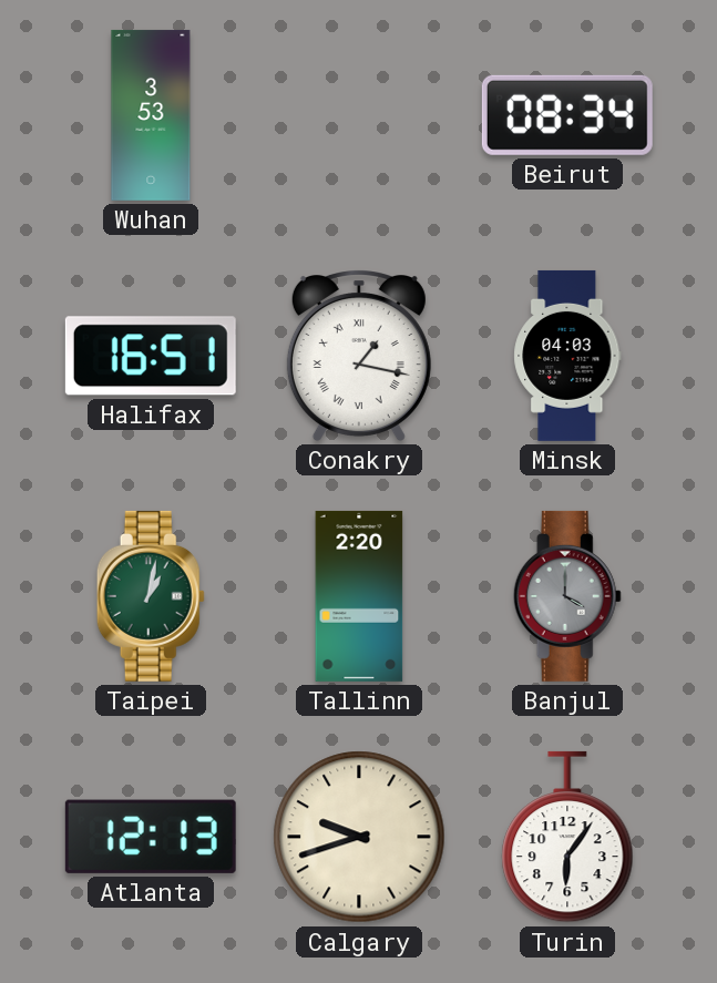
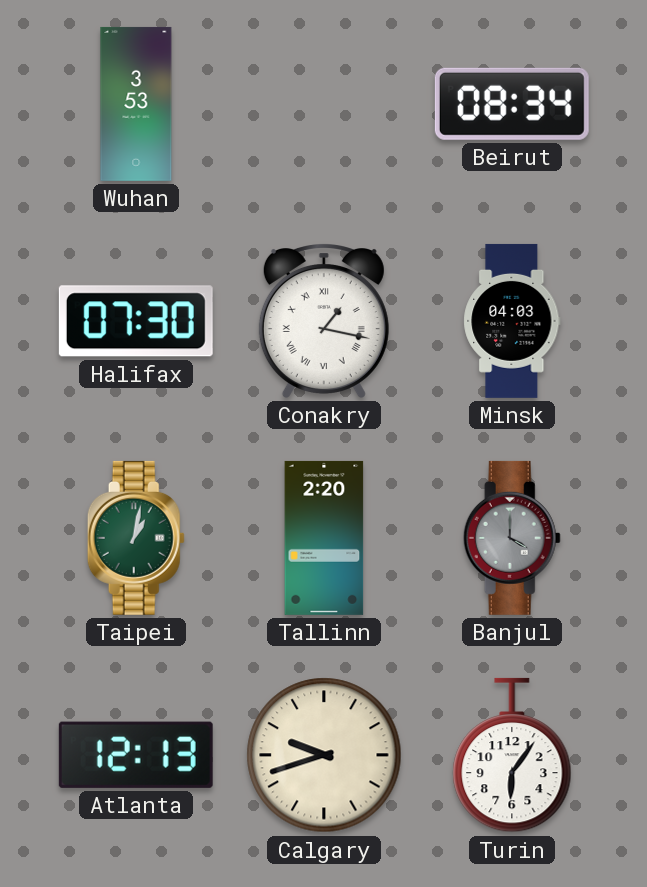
Halifax: 16:51 -> 07:30 (136, 321)
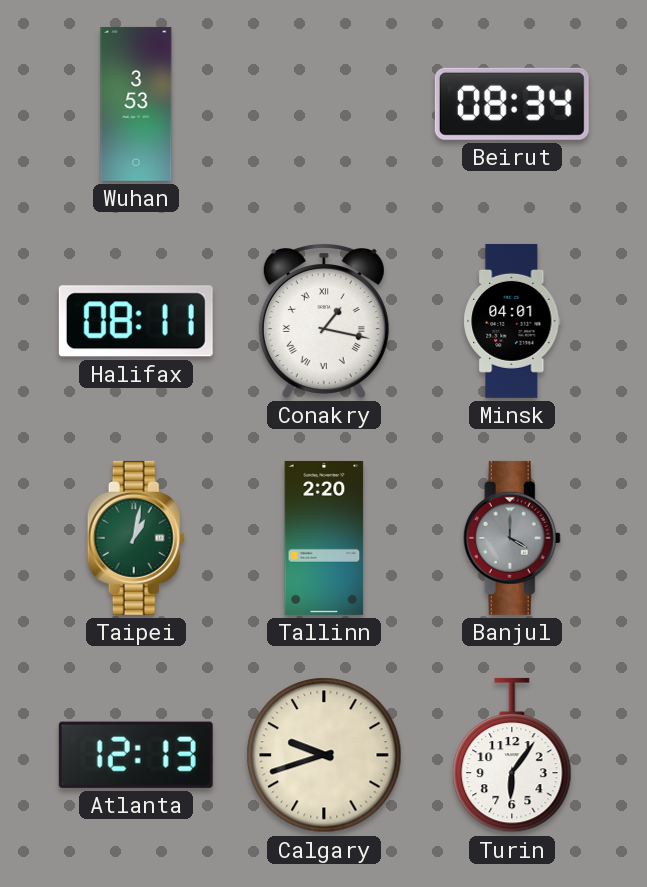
Halifax: 07:30 -> 08:11 (136, 321)
Minsk: 04:03 -> 04:01 (512, 321)
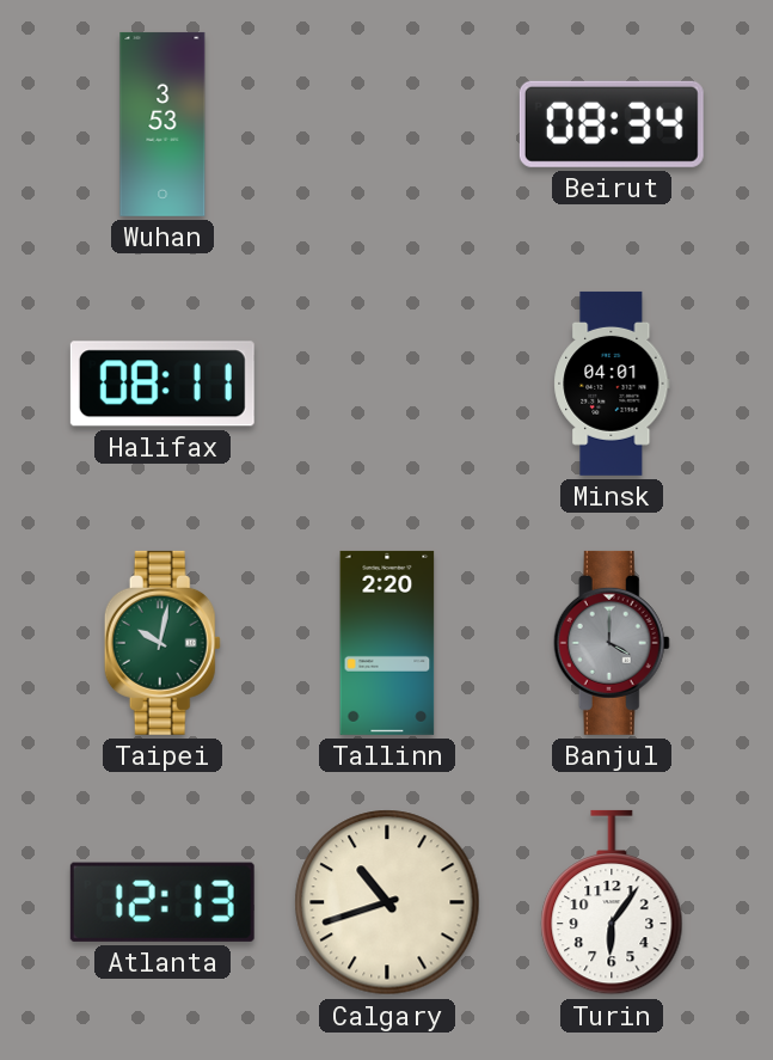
Conakry: 1:17 -> none (324, 321)
Taipei: 1:02 -> 10:02 (162, 643)
Calgary: 9:42 -> 10:42 (387, 902)
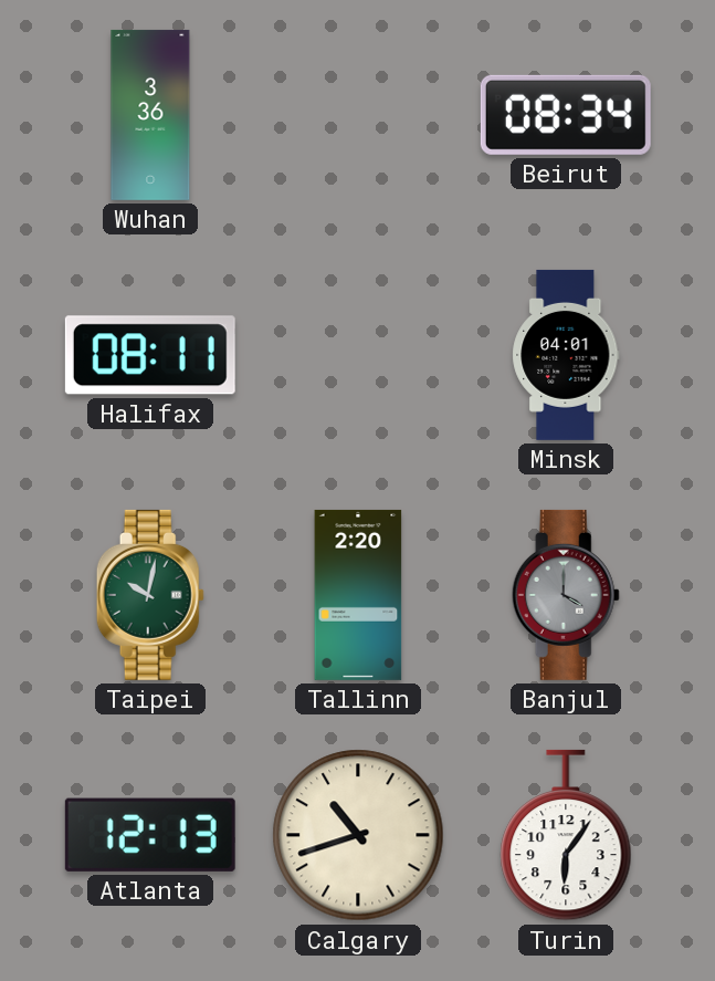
Wuhan: 3:53 -> 3:36 (150, 115)
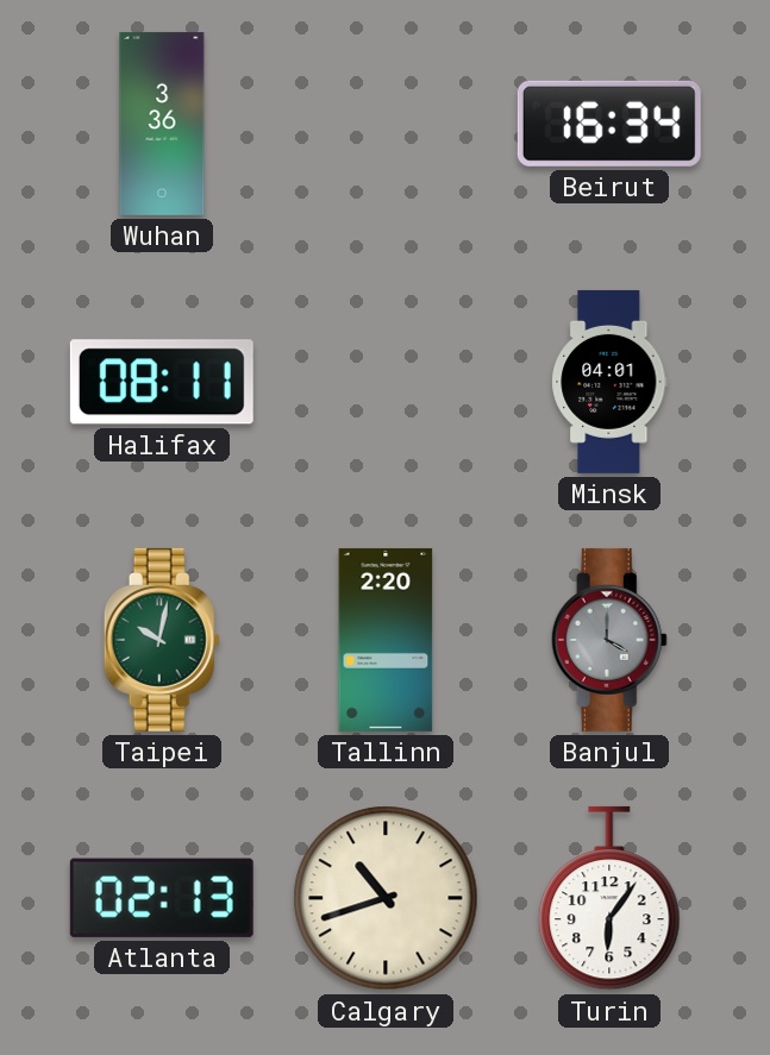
Beirut: 08:34 -> 16:34 (609, 124)
Atlanta: 12:13 -> 02:13 (162, 898)
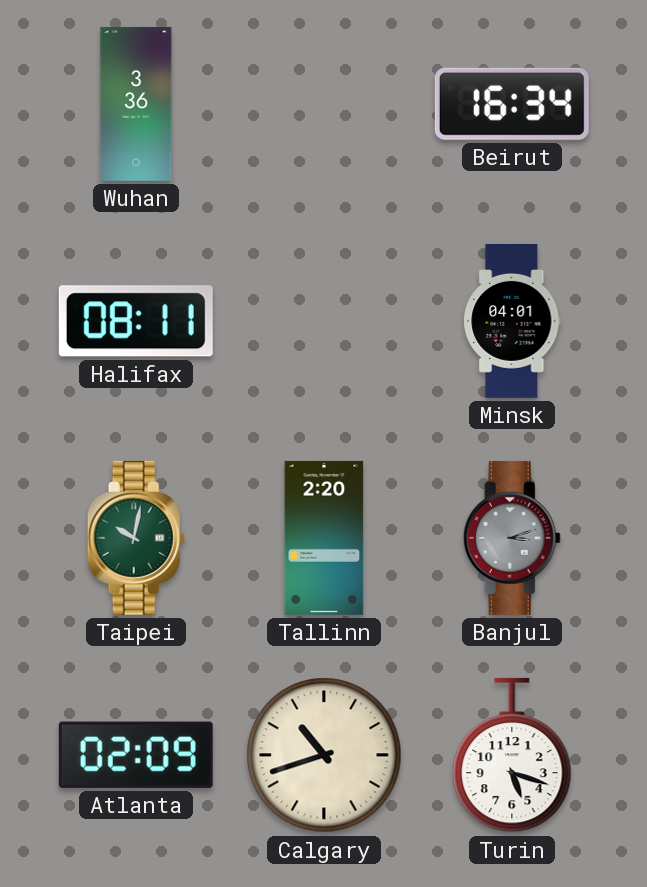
Banjul: 4:00 -> 3:12 (512, 538)
Atlanta: 02:13 -> 02:09 (136, 755)
Turin: 6:06 -> 5:18 (512, 755)
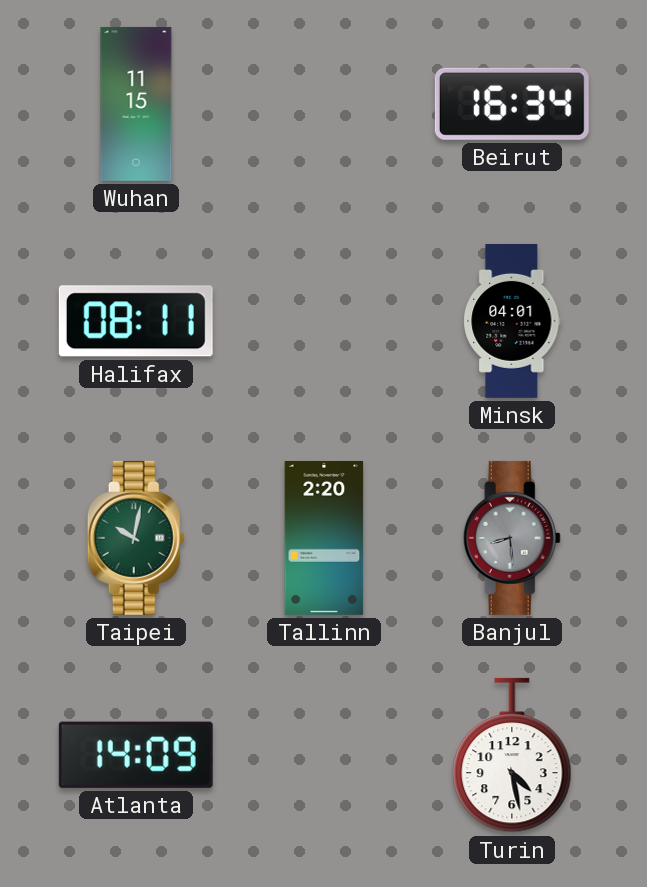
Wuhan: 3:36 -> 11:15 (136, 104)
Banjul: 3:12 -> 8:29 (512, 538)
Atlanta: 02:09 -> 14:09 (136, 755)
Calgary: 10:42 -> none (324, 755)
Turin: 5:18 -> 4:28 (512, 755)
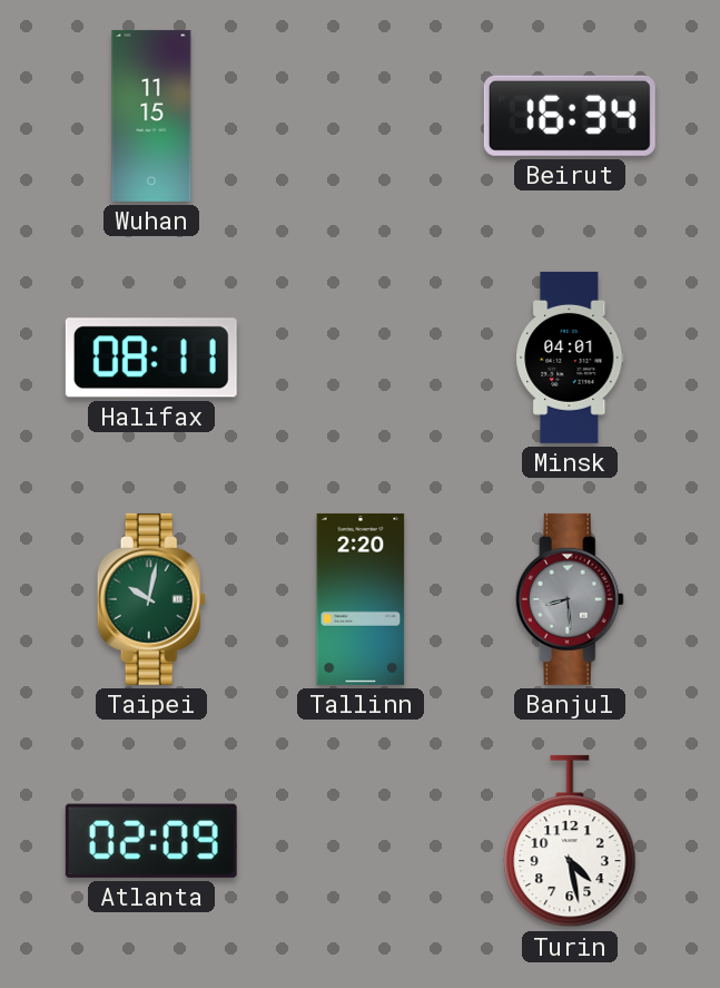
Atlanta: 14:09 -> 02:09 (151, 841)
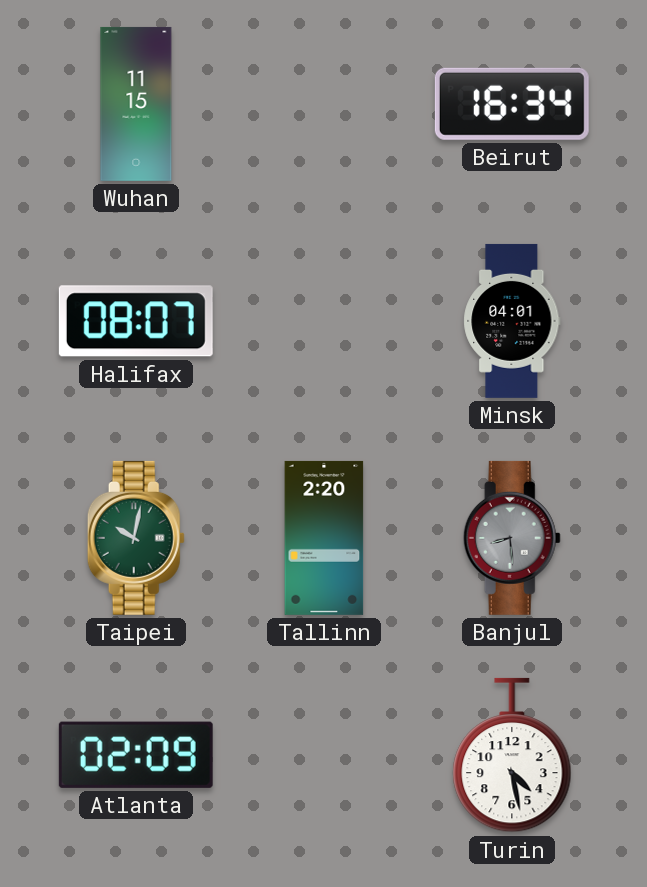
Halifax: 08:11 -> 08:07 (136, 321)
